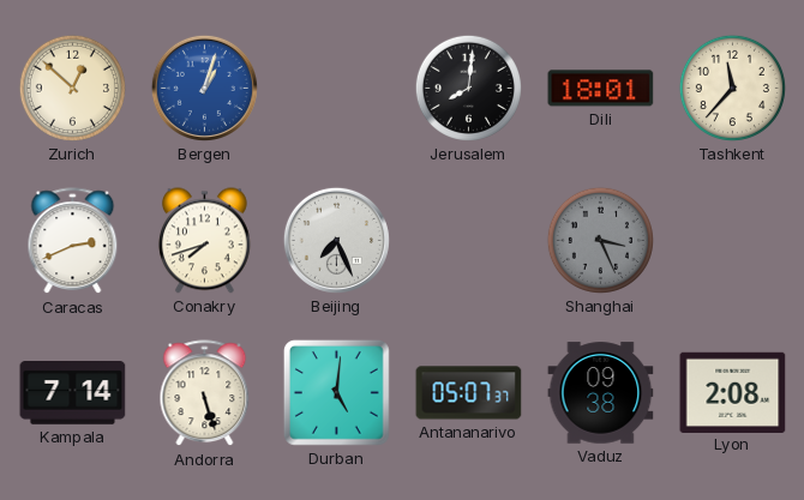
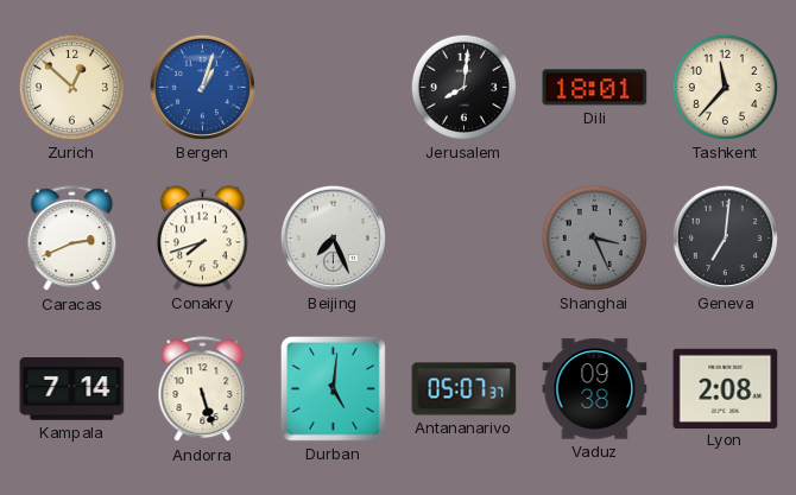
Geneva: none -> 7:01 (725, 237)
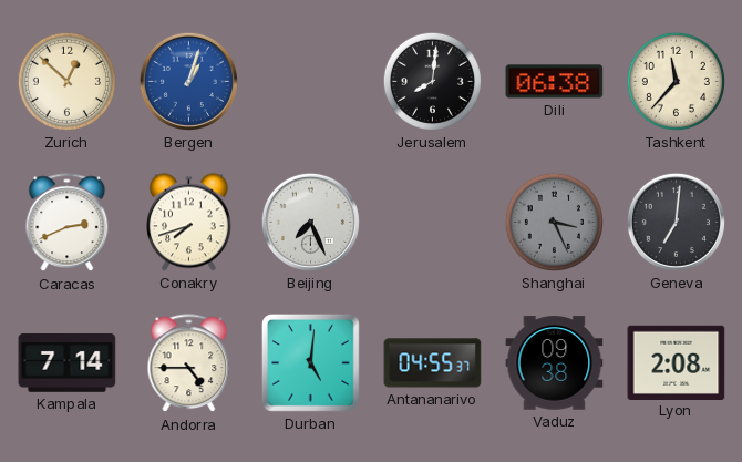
Dili: 18:01 -> 06:38 (555, 82)
Andorra: 5:27 -> 4:45 (189, 363)
Antananarivo: 05:07 -> 04:55 (433, 363)
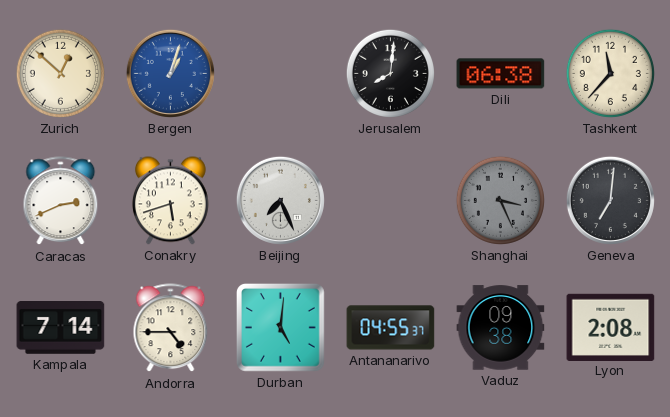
Conakry: 7:42 -> 5:42 (170, 201)
